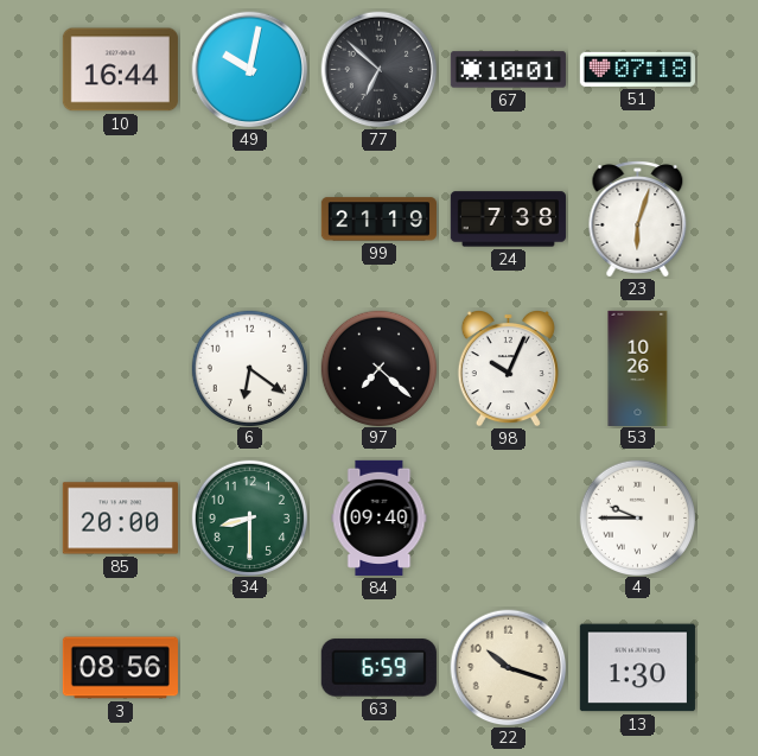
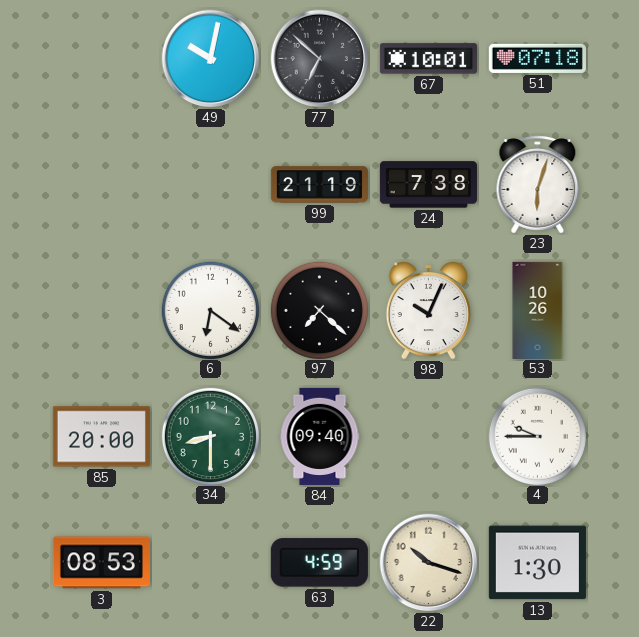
10: 16:44 -> none (120, 70)
3: 08:56 -> 08:53 (101, 563)
63: 6:59 -> 4:59 (319, 563)
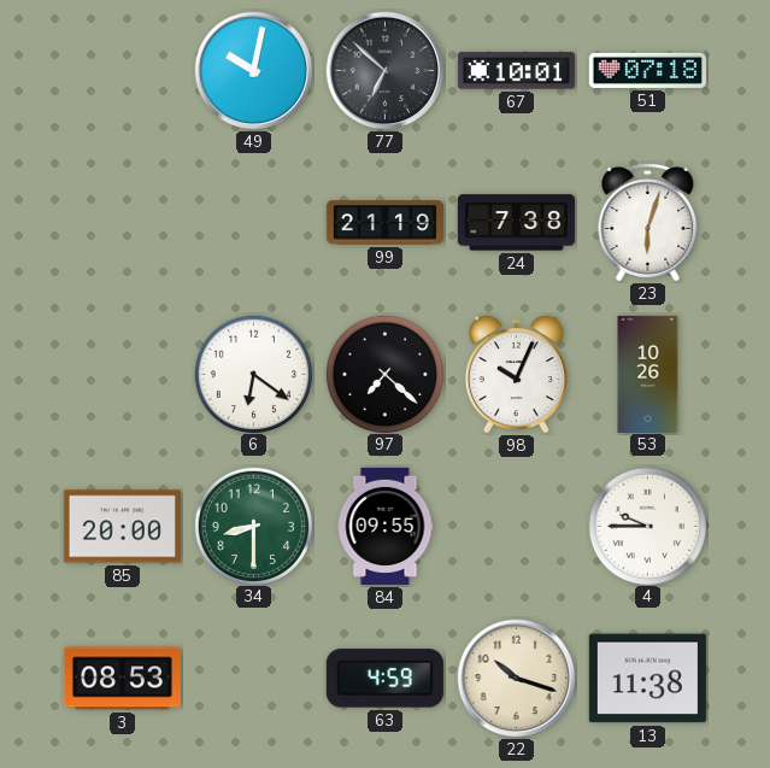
84: 09:40 -> 09:55 (386, 526)
13: 1:30 -> 11:38 (647, 679)
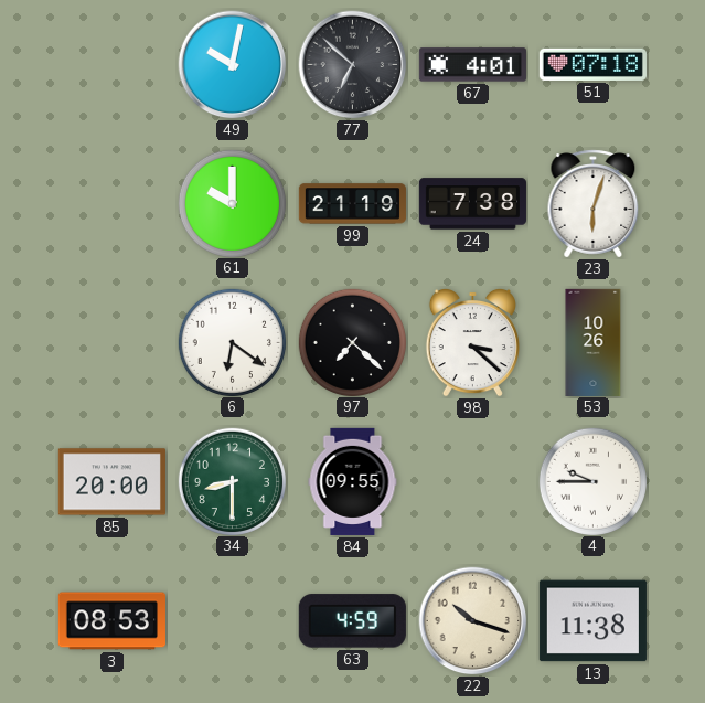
67: 10:01 -> 4:01 (472, 65)
61: none -> 10:00 (232, 203)
98: 10:04 -> 3:22 (472, 342)
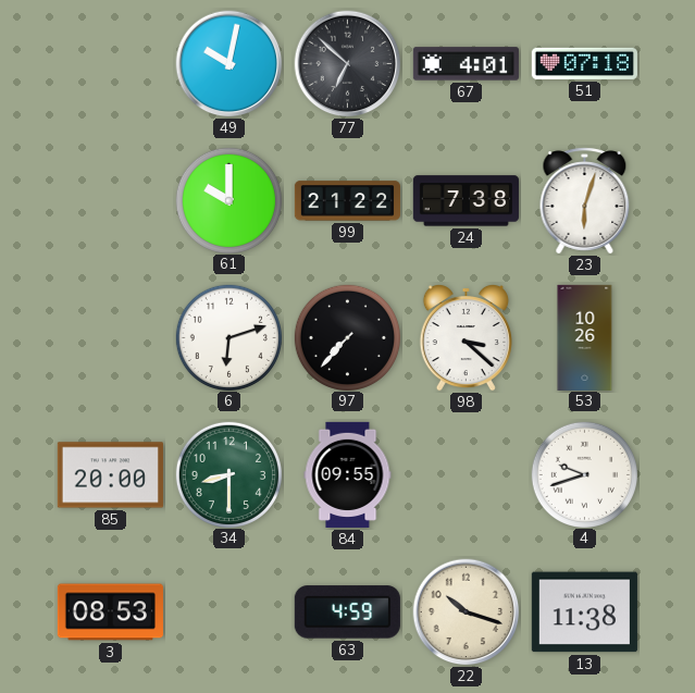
99: 21:19 -> 21:22 (347, 201)
6: 6:21 -> 6:12 (228, 337)
97: 7:22 -> 7:37 (347, 337)
4: 9:45 -> 9:42 (584, 474)
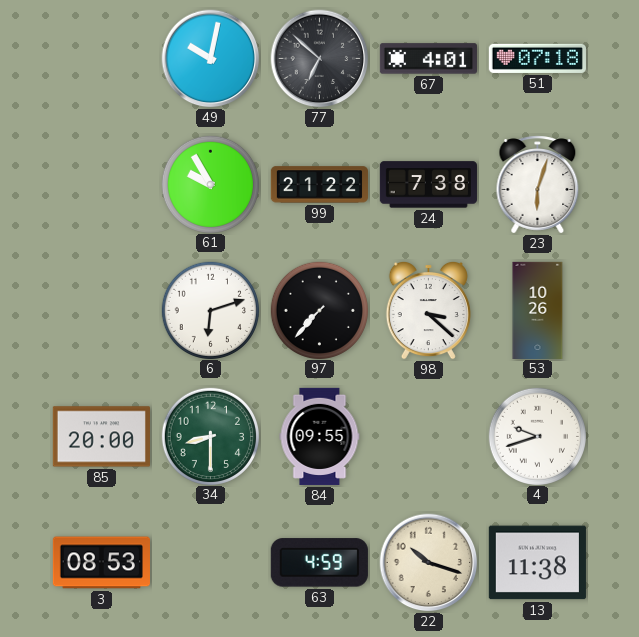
61: 10:00 -> 9:55 (210, 184)
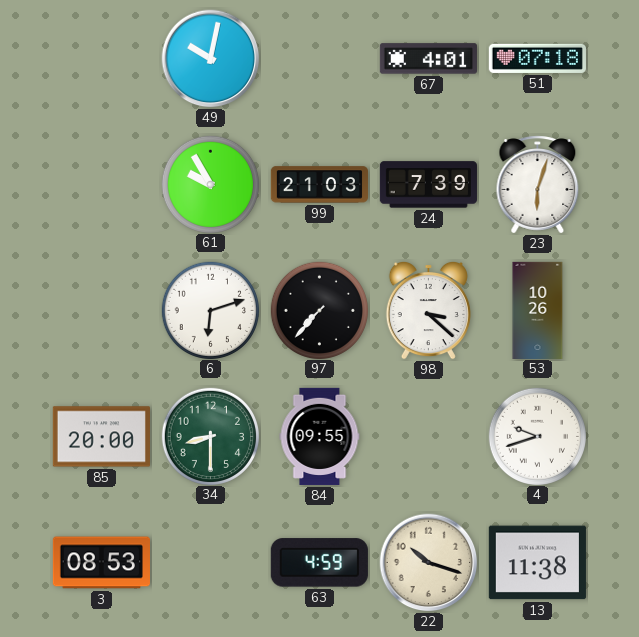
77: 6:52 -> none (320, 59)
99: 21:22 -> 21:03 (319, 185)
24: 7:38 -> 7:39 (428, 185)
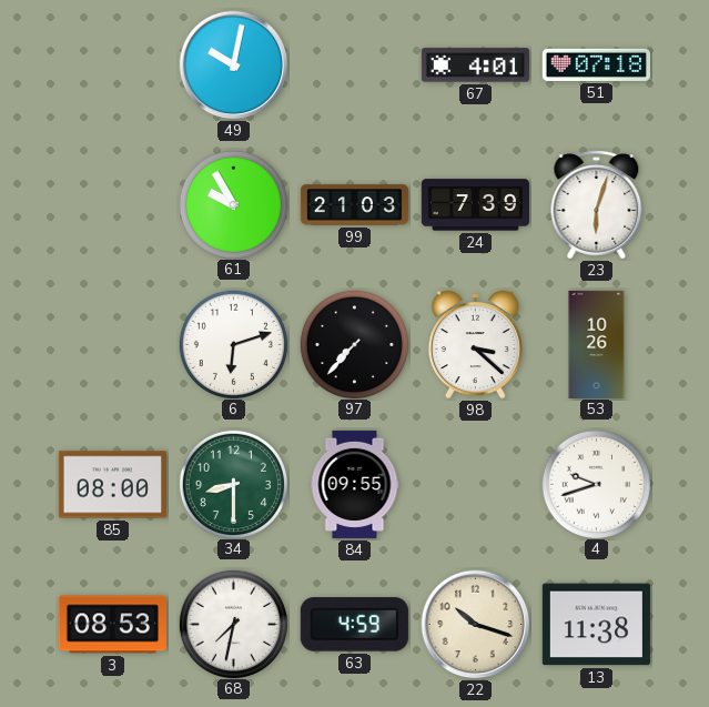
85: 20:00 -> 08:00 (112, 485)
68: none -> 7:32 (233, 624)
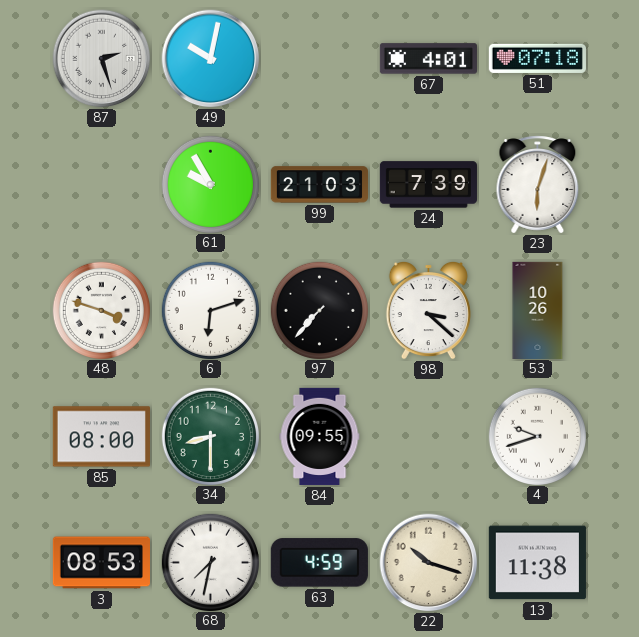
87: none -> 2:27 (102, 59)
48: none -> 3:48 (101, 310)
